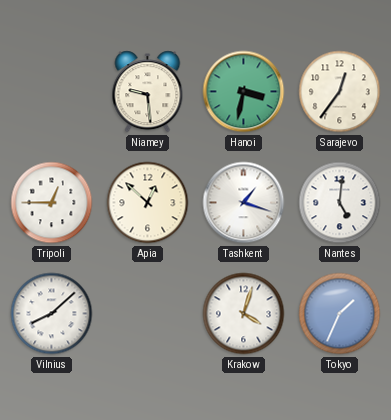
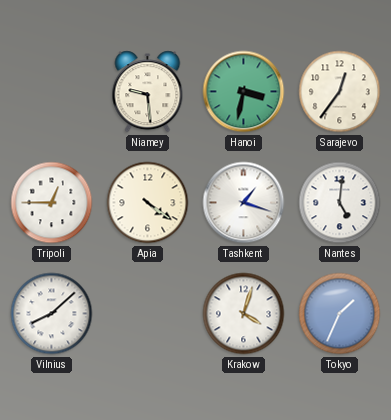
Apia: 12:52 -> 4:21 (148, 203)
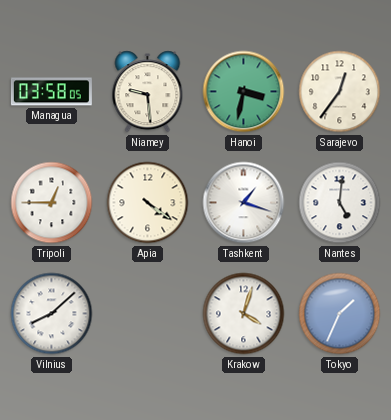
Managua: none -> 03:58 (51, 92)
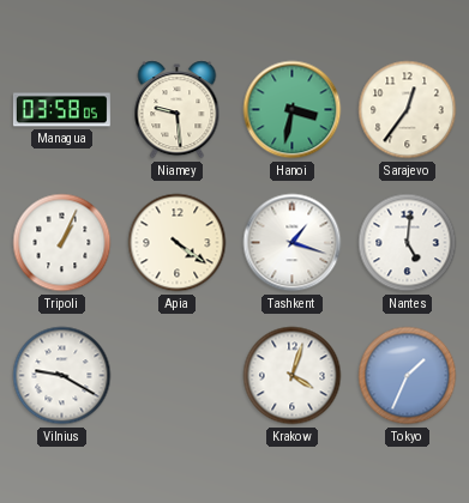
Tripoli: 12:45 -> 1:04 (62, 243)
Vilnius: 8:08 -> 9:20 (62, 376)
